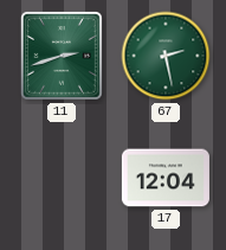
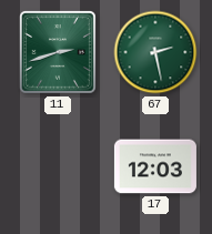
17: 12:04 -> 12:03 (155, 166)
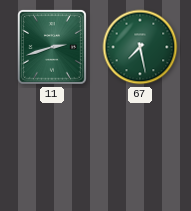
67: 2:28 -> 7:28 (140, 47)
17: 12:03 -> none (155, 166)
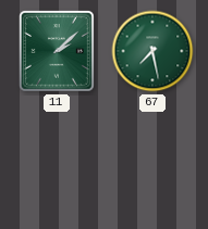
11: 2:42 -> 2:08 (57, 51)
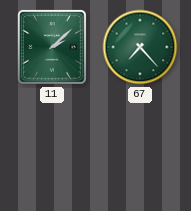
67: 7:28 -> 7:23 (140, 47)
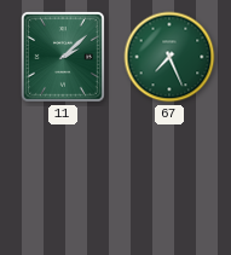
67: 7:23 -> 7:26 (169, 57)
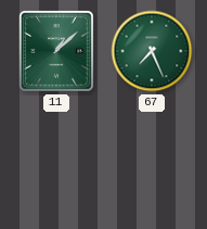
11: 2:08 -> 1:08 (56, 51)
